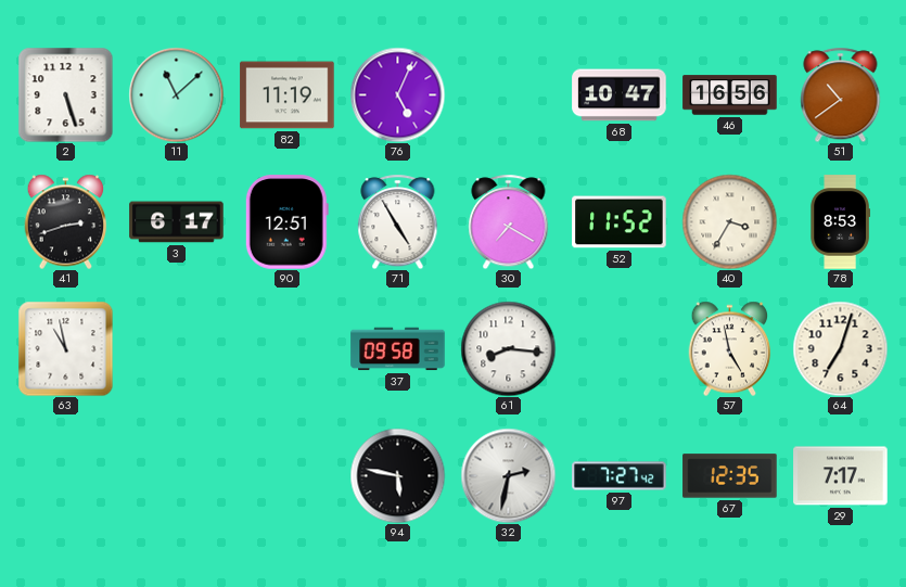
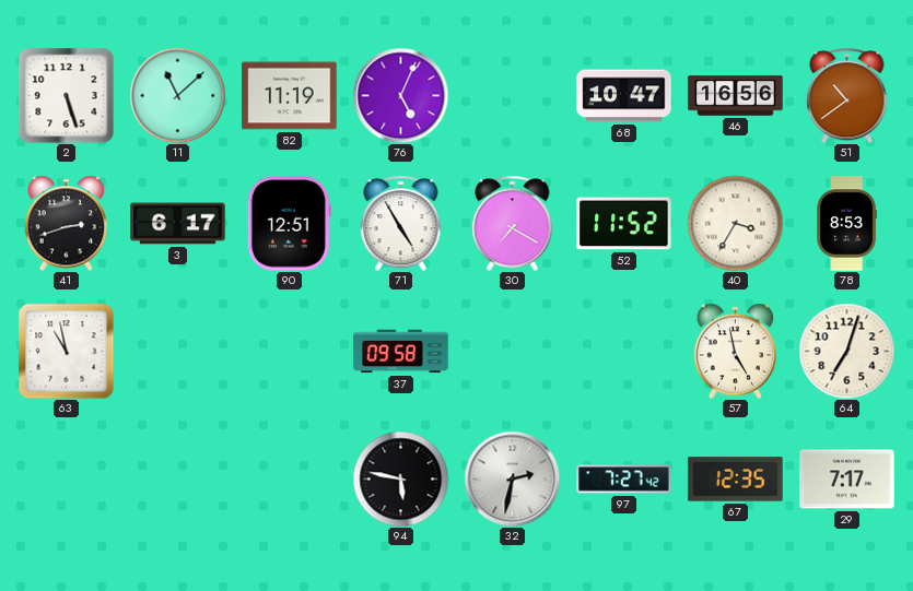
61: 8:16 -> none (508, 348)
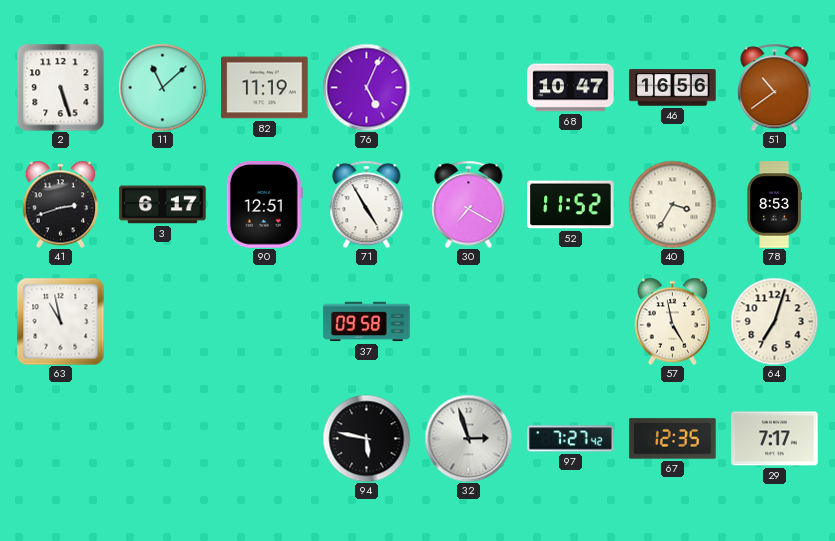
32: 2:32 -> 2:57 (468, 438)
